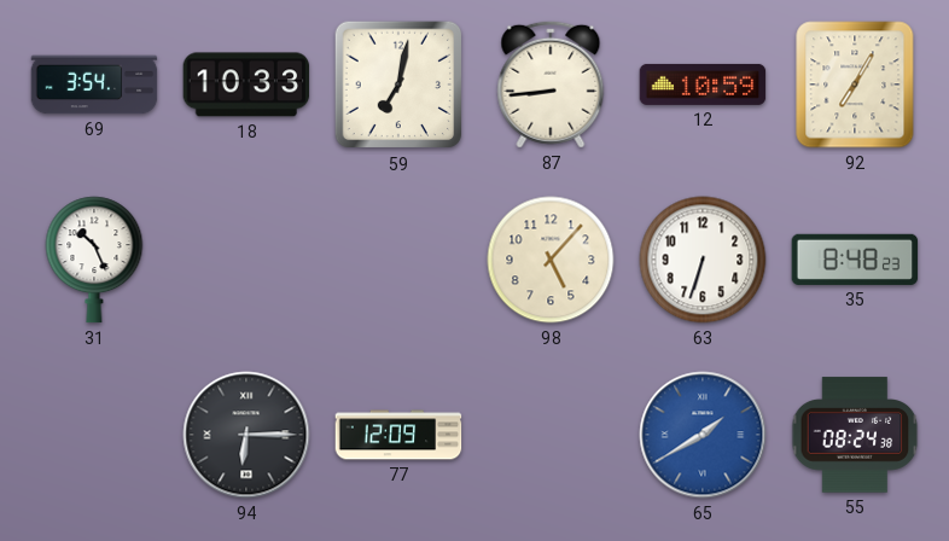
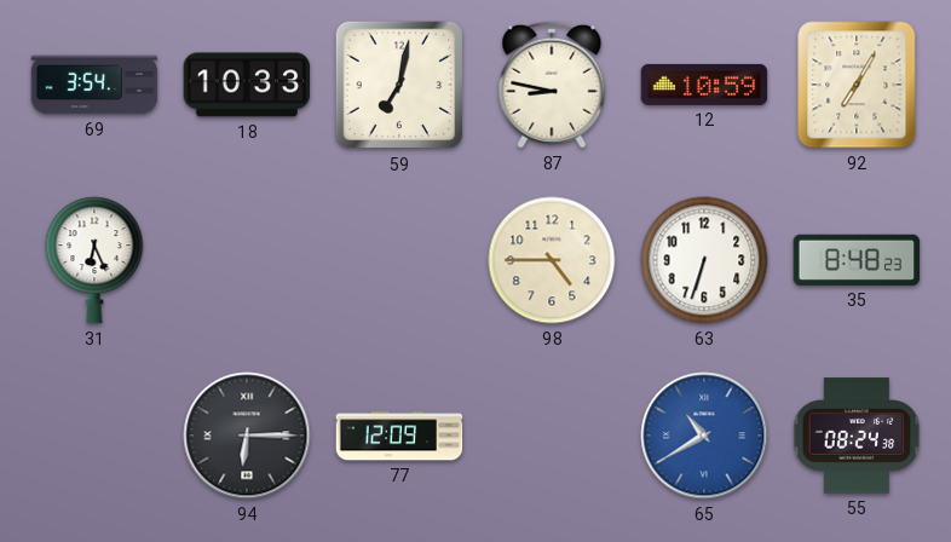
87: 8:44 -> 8:47 (552, 85)
31: 10:26 -> 6:26 (94, 260)
98: 5:07 -> 4:45 (552, 260)
65: 1:40 -> 10:40 (704, 436)
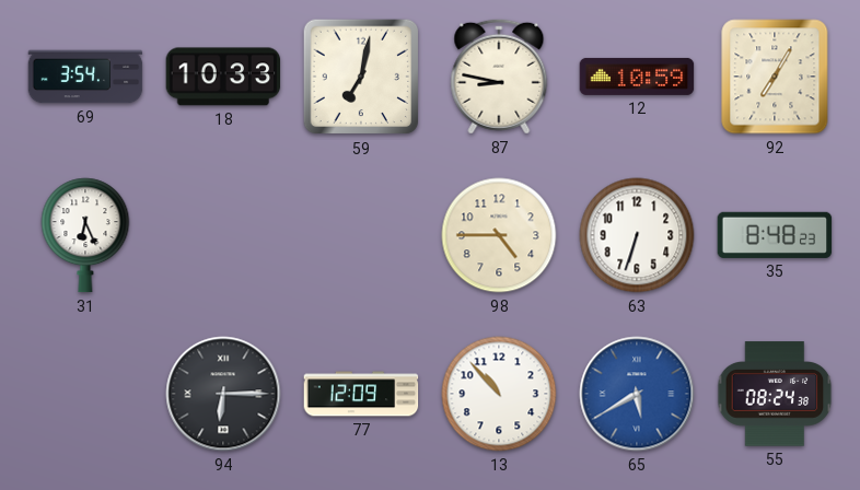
13: none -> 10:53 (499, 394)
65: 10:40 -> 5:40 (637, 394)
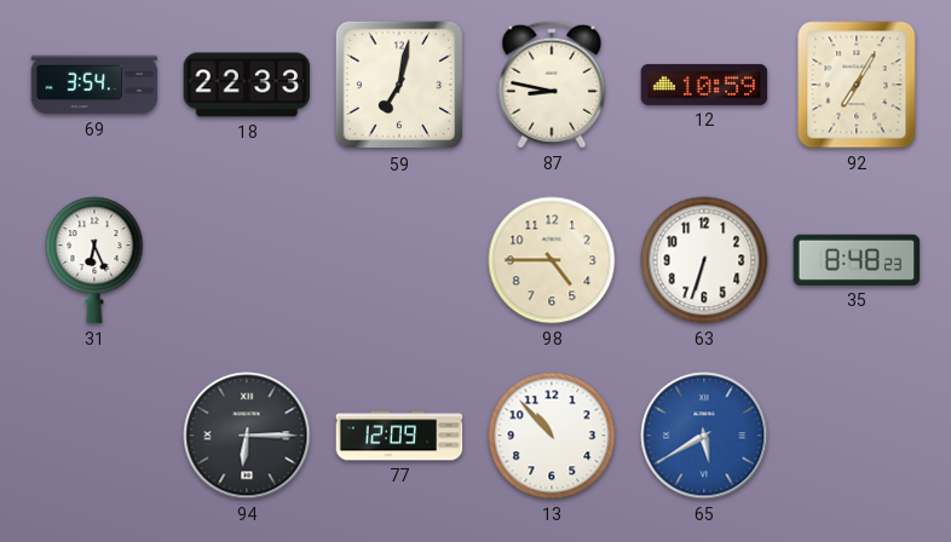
18: 10:33 -> 22:33 (247, 85)
55: 08:24 -> none (775, 394)
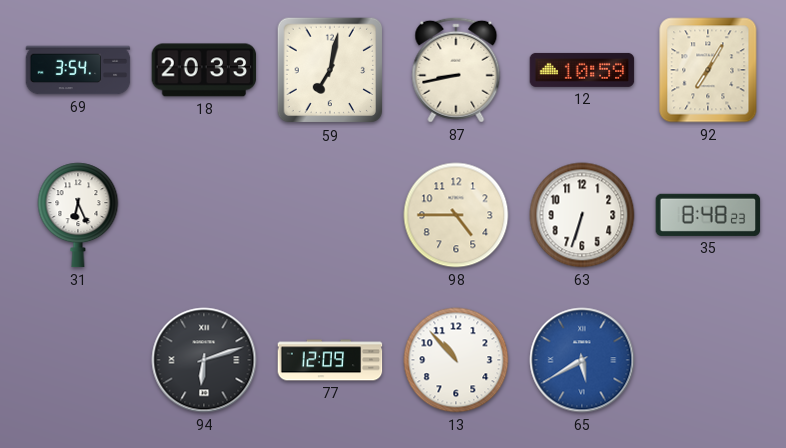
18: 22:33 -> 20:33 (204, 70)
87: 8:47 -> 8:43 (456, 70)
94: 6:15 -> 6:12 (204, 360)
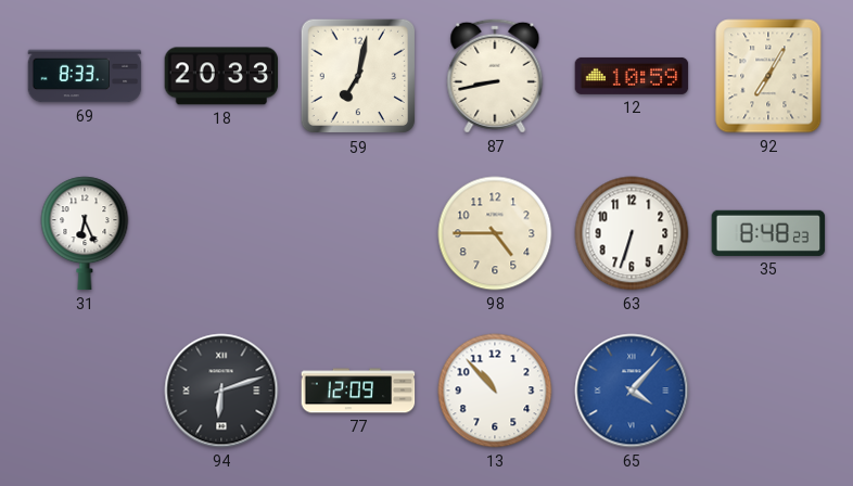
69: 3:54 -> 8:33 (85, 76)
65: 5:40 -> 4:07 (632, 391)
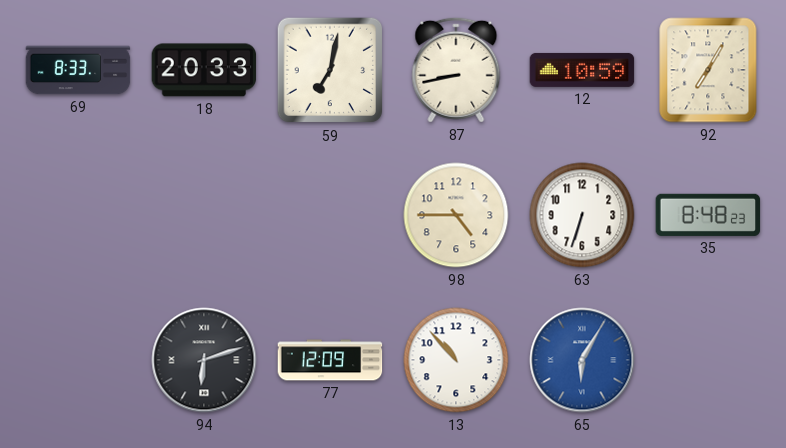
31: 6:26 -> none (85, 233)
65: 4:07 -> 6:05 (582, 360)
